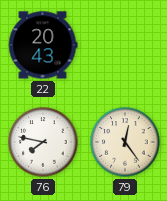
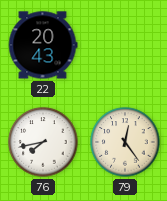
76: 7:47 -> 7:43 (43, 142)
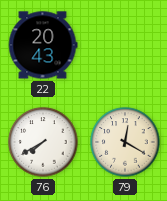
76: 7:43 -> 7:40 (43, 142)
79: 12:24 -> 12:20 (125, 142)
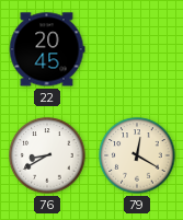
22: 20:43 -> 20:45 (47, 49)
76: 7:40 -> 8:40 (47, 155)
